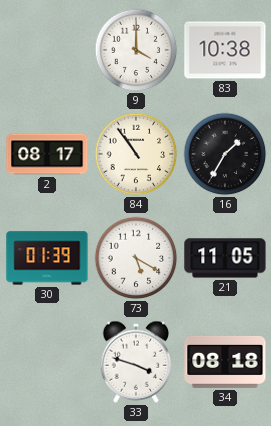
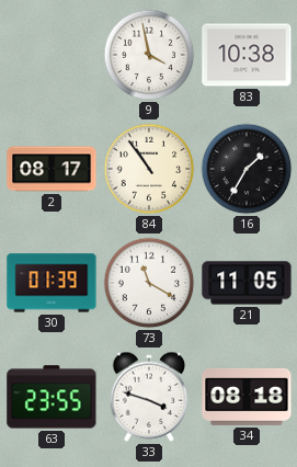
9: 4:00 -> 3:58 (149, 55)
73: 5:20 -> 11:20 (149, 283)
63: none -> 23:55 (52, 397)
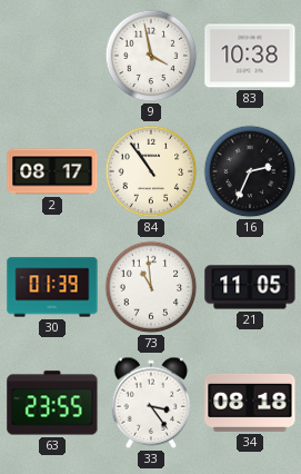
16: 1:35 -> 2:34 (250, 171)
73: 11:20 -> 10:59 (151, 287)
33: 3:48 -> 3:24 (151, 403)
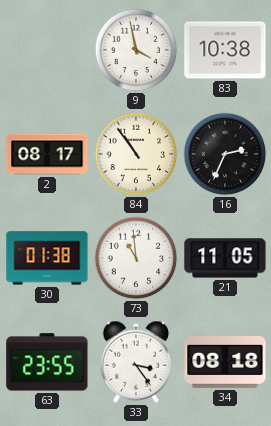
30: 01:39 -> 01:38 (47, 258)
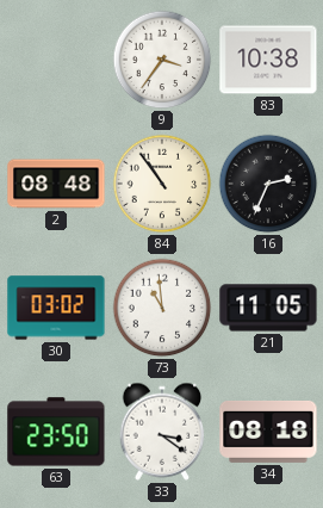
9: 3:58 -> 3:36 (162, 60)
2: 08:17 -> 08:48 (56, 184)
30: 01:38 -> 03:02 (56, 308)
63: 23:55 -> 23:50 (56, 432)
33: 3:24 -> 3:21 (162, 432)
